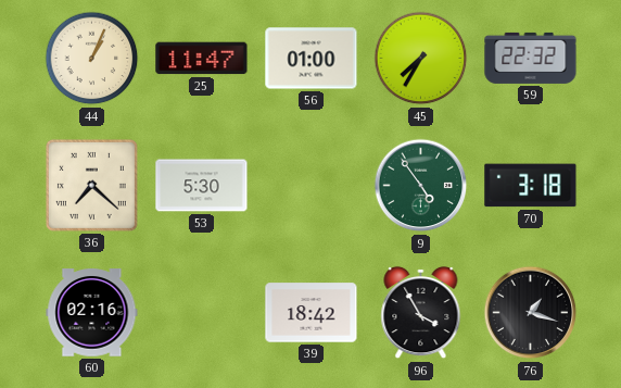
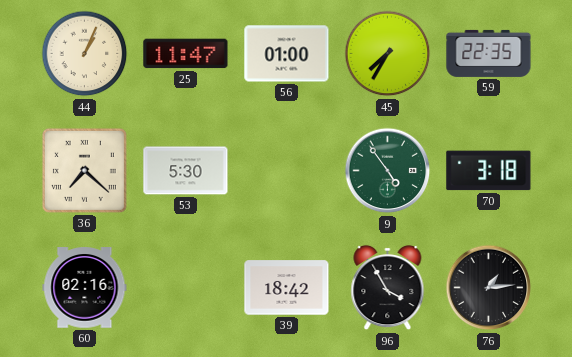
59: 22:32 -> 22:35 (489, 53)
76: 1:18 -> 1:14 (489, 288)
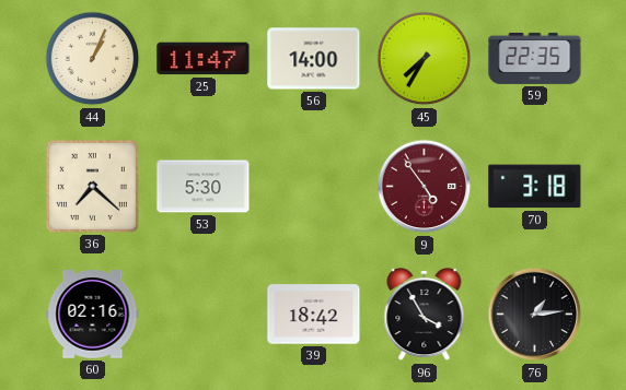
56: 01:00 -> 14:00 (314, 59)
9 dial: green -> burgundy (425, 187)
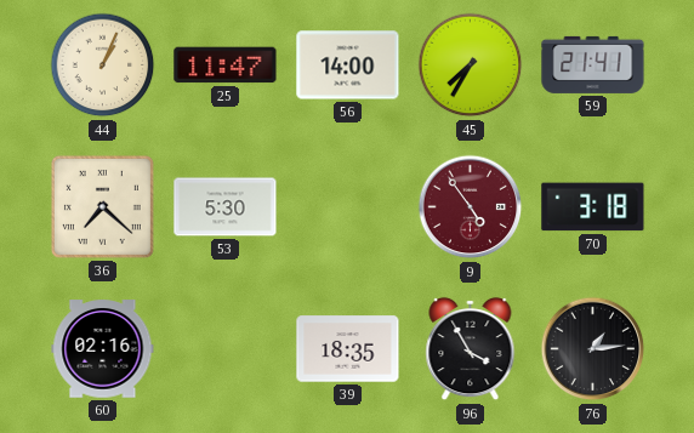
59: 22:35 -> 21:41 (593, 64)
39: 18:42 -> 18:35 (348, 349)
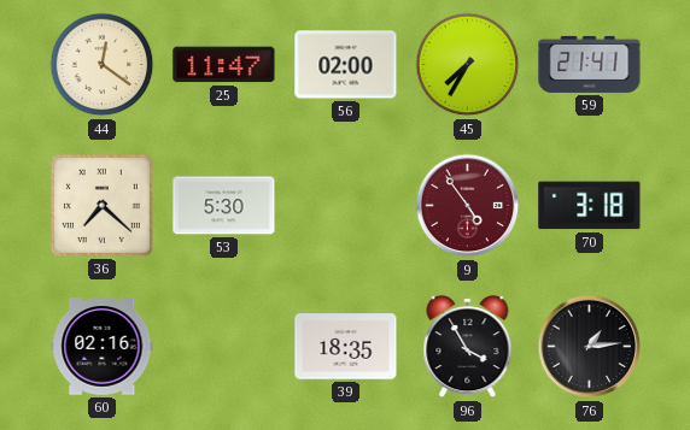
44: 1:04 -> 12:21 (103, 65)
56: 14:00 -> 02:00 (346, 65)
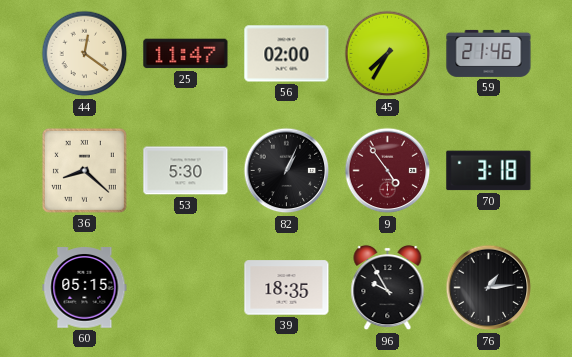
59: 21:41 -> 21:46 (489, 53)
36: 7:22 -> 8:22 (84, 170)
82: none -> 1:04 (287, 171)
60: 02:16 -> 05:15 (85, 288)
96: 3:55 -> 9:55 (388, 288)
